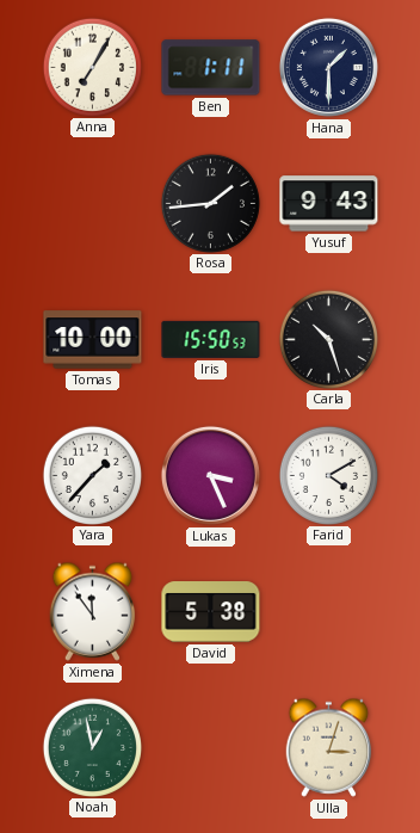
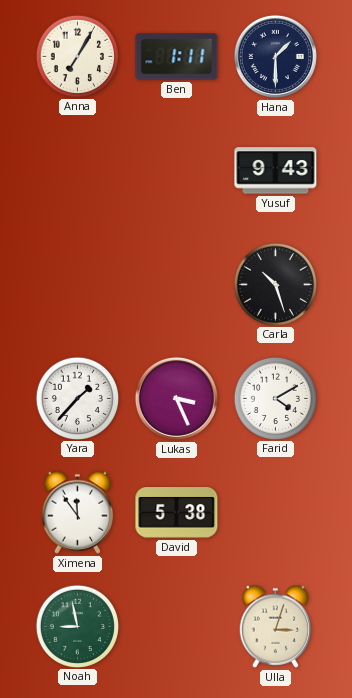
Rosa: 1:44 -> none (210, 203)
Tomas: 10:00 -> none (93, 340)
Iris: 15:50 -> none (211, 339)
Noah: 12:58 -> 8:58 (77, 626)
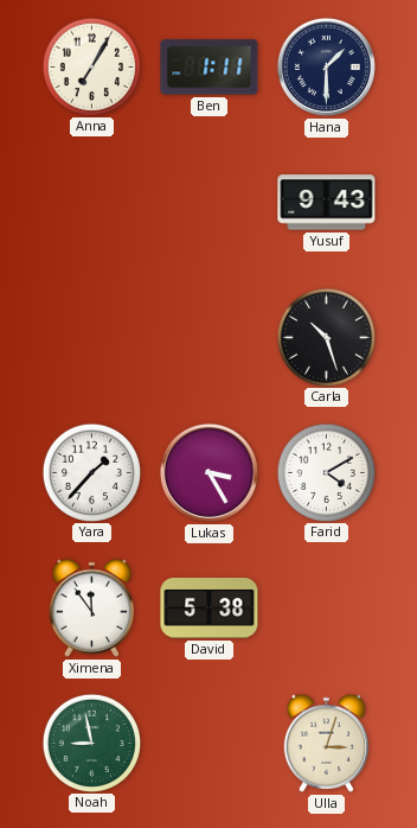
Lukas: 3:26 -> 3:25 (208, 472)
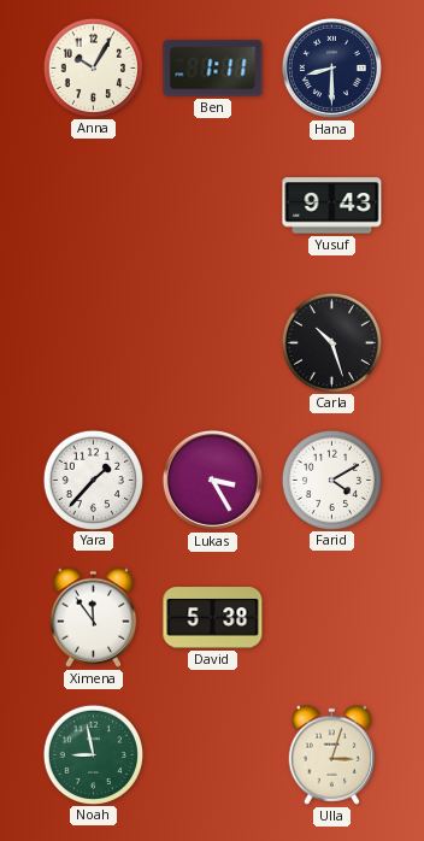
Anna: 7:05 -> 10:05 (93, 67)
Hana: 1:30 -> 8:30 (331, 67)
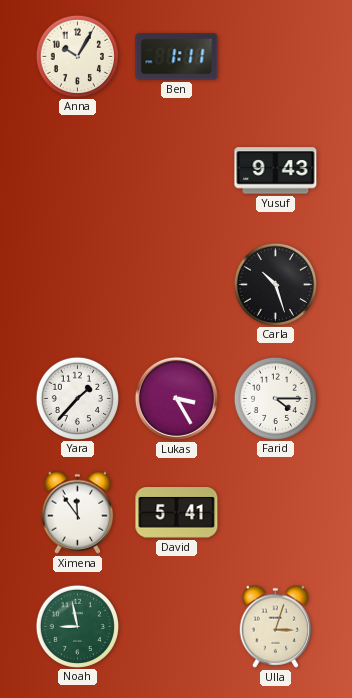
Hana: 8:30 -> none (331, 67)
Farid: 4:10 -> 4:15 (275, 398)
David: 5:38 -> 5:41 (177, 513)
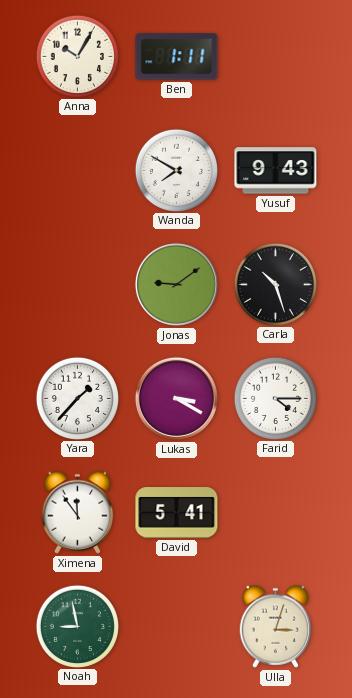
Wanda: none -> 7:50 (176, 170)
Jonas: none -> 9:09 (176, 284)
Lukas: 3:25 -> 3:20 (176, 398)
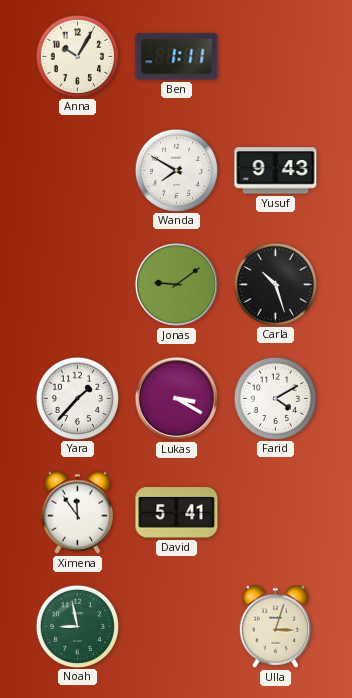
Farid: 4:15 -> 4:10 (275, 398)
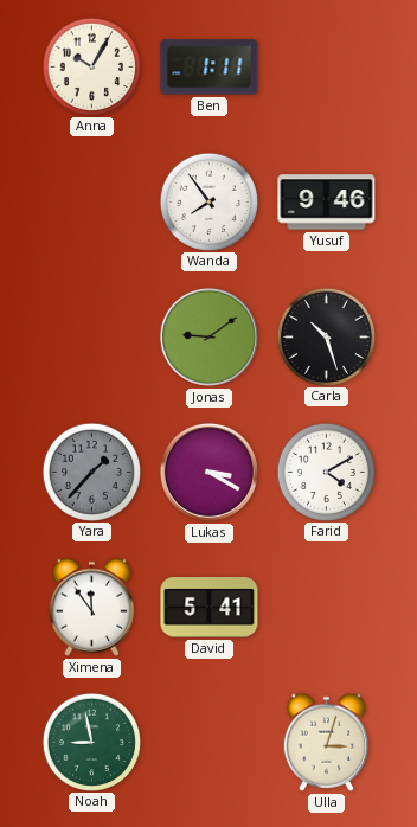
Wanda: 7:50 -> 7:54 (208, 201)
Yusuf: 9:43 -> 9:46 (327, 203)
Yara dial: white -> grey (91, 472)
